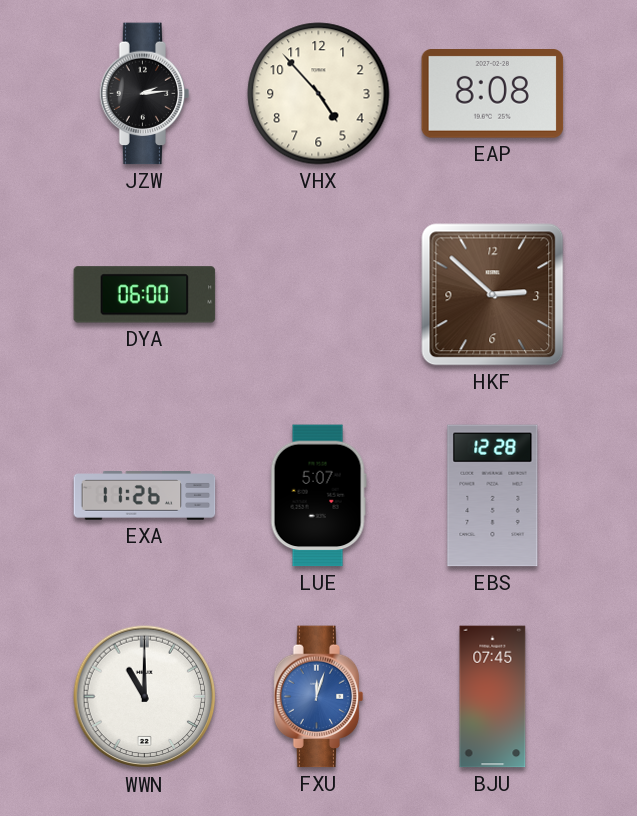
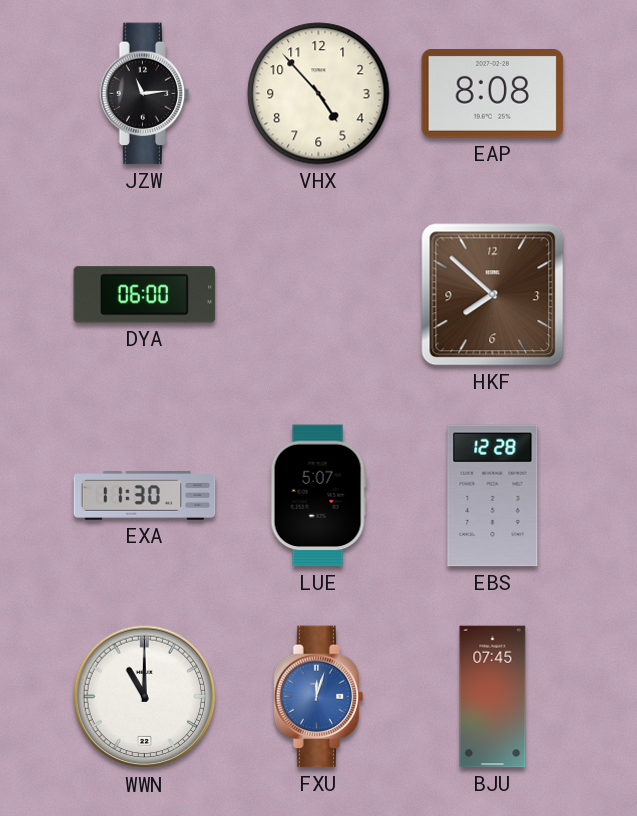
JZW: 2:14 -> 11:14 (145, 94)
HKF: 2:52 -> 7:52 (493, 295)
EXA: 11:26 -> 11:30 (145, 496)
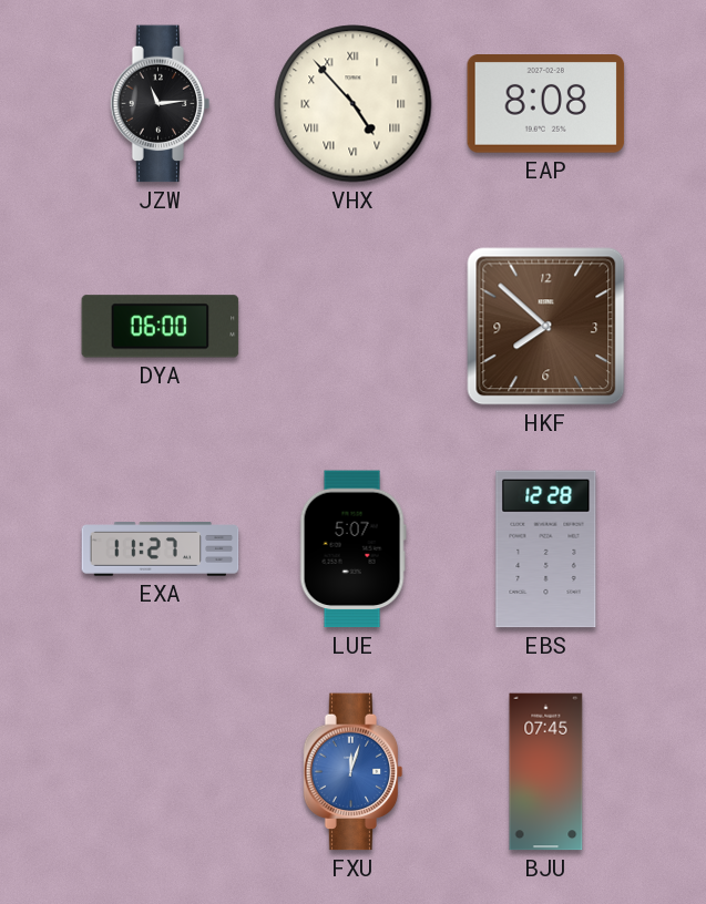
VHX numerals: Arabic -> Roman (354, 104)
EXA: 11:30 -> 11:27 (161, 549)
WWN: 11:00 -> none (145, 697)
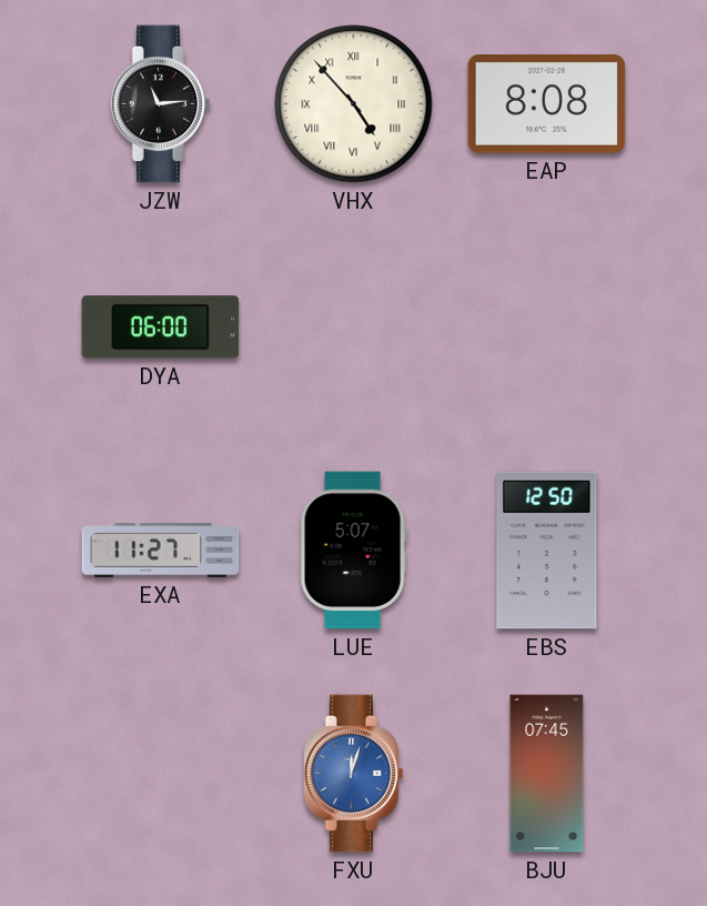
HKF: 7:52 -> none (546, 327)
EBS: 12:28 -> 12:50 (547, 551)
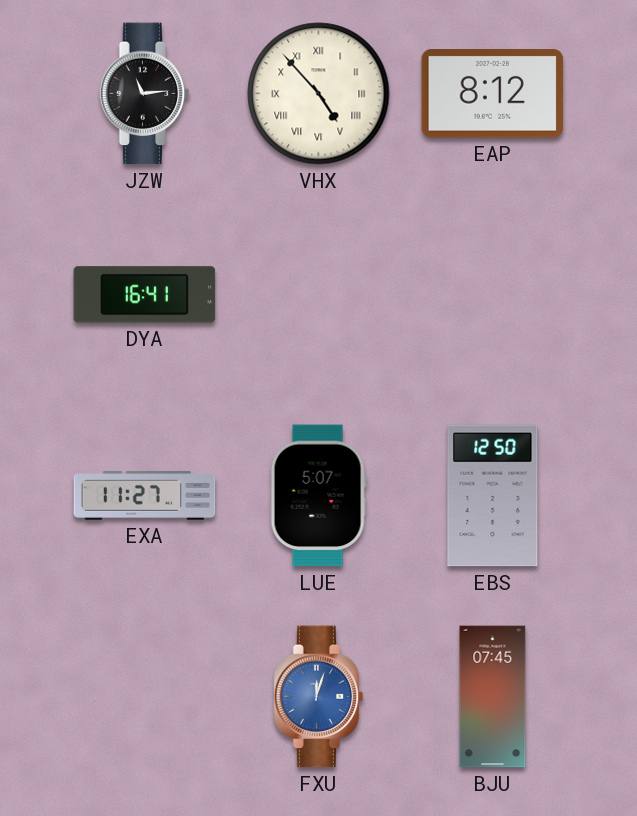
EAP: 8:08 -> 8:12 (493, 94)
DYA: 06:00 -> 16:41 (145, 295)
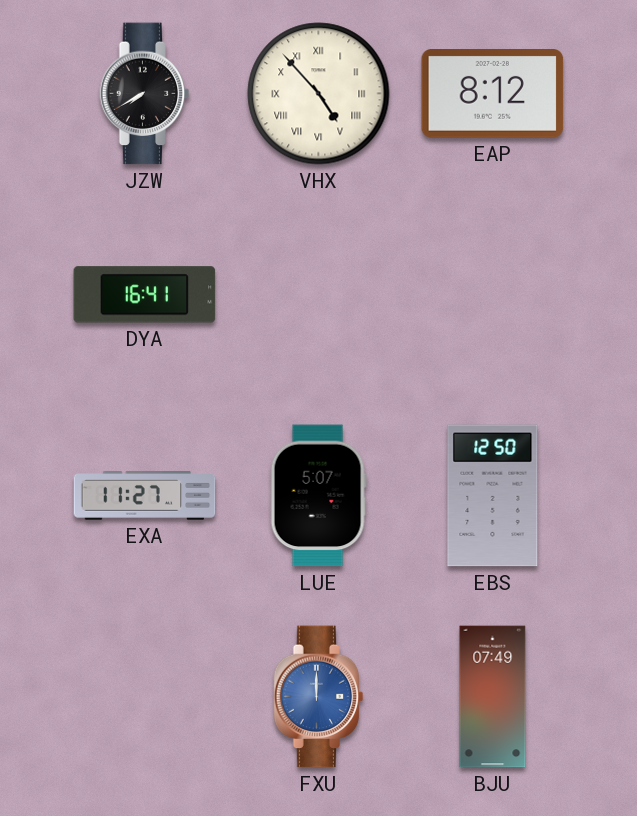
JZW: 11:14 -> 7:40 (145, 94)
FXU: 12:03 -> 12:00 (319, 697)
BJU: 07:45 -> 07:49 (493, 697)
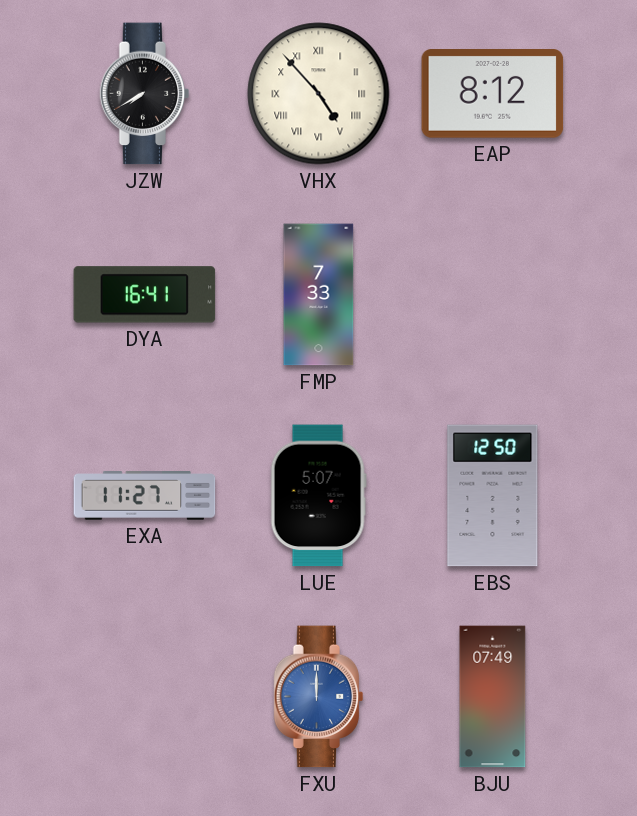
FMP: none -> 7:33 (319, 295)
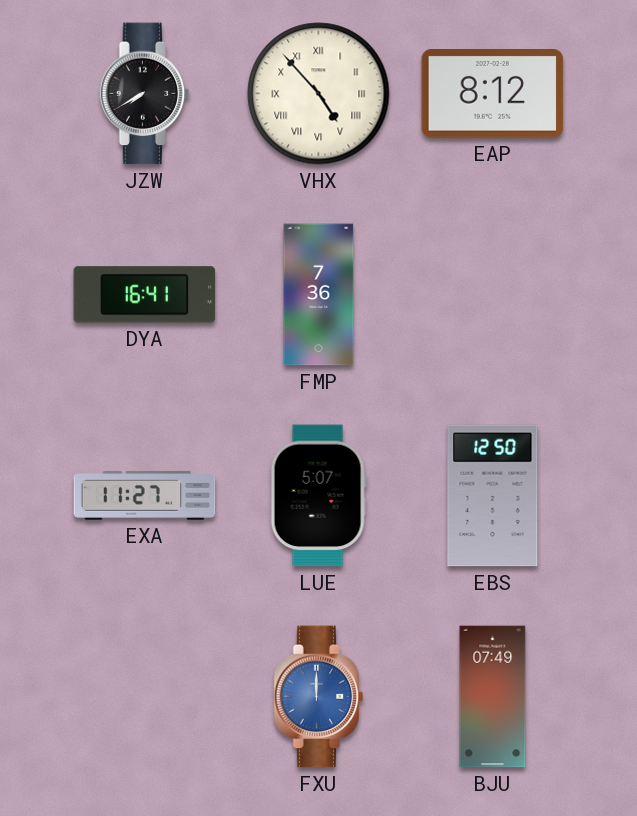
FMP: 7:33 -> 7:36 (319, 295)
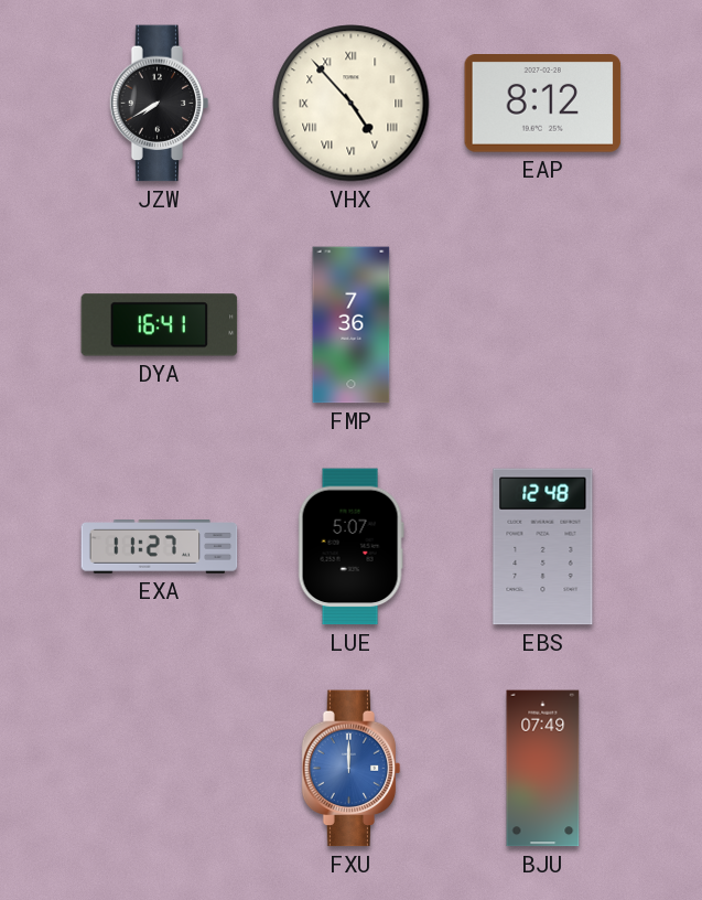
EBS: 12:50 -> 12:48 (543, 547)
